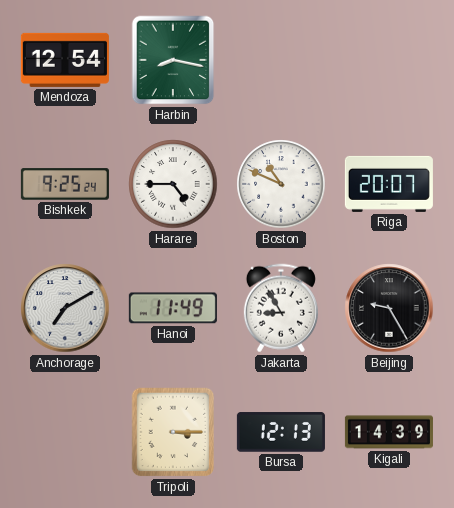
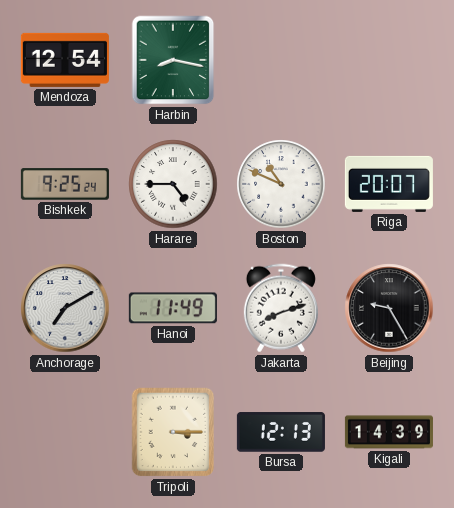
Jakarta: 8:55 -> 8:12 (281, 308)
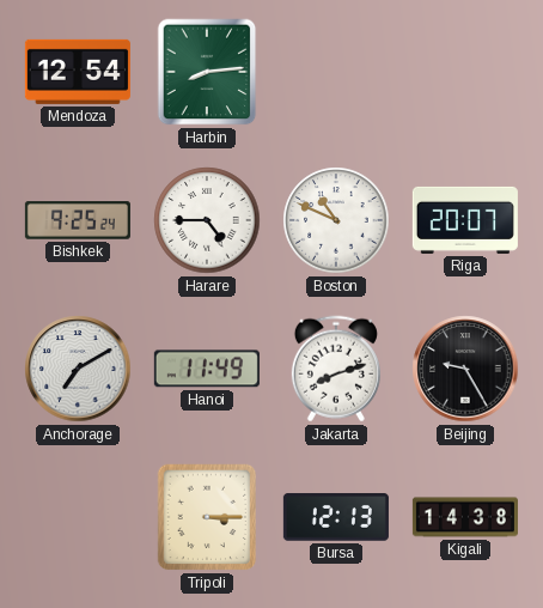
Harbin: 8:17 -> 8:14 (207, 72)
Kigali: 14:39 -> 14:38 (465, 517)
